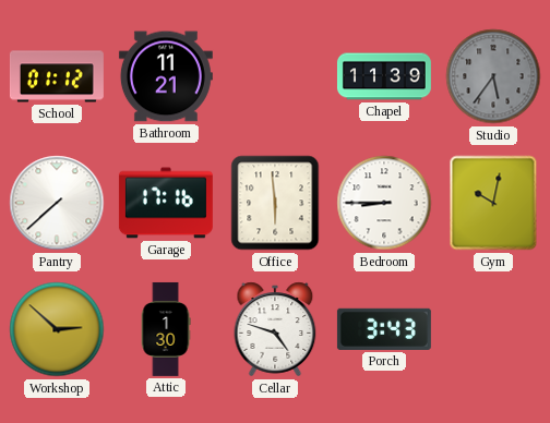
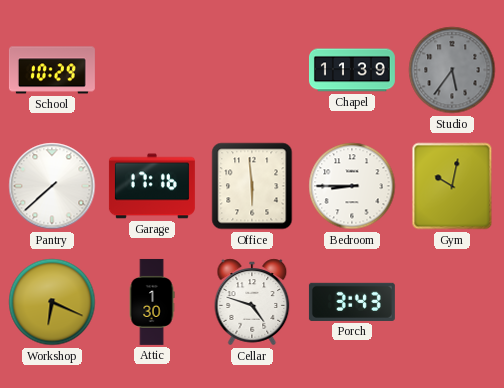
School: 01:12 -> 10:29 (52, 70)
Bathroom: 11:21 -> none (166, 76)
Workshop: 2:52 -> 6:19 (52, 302)
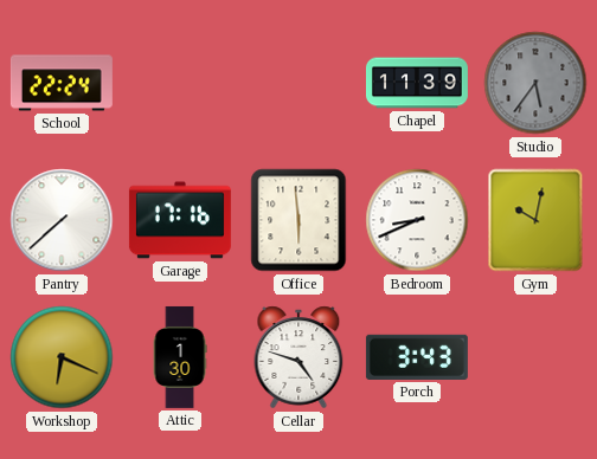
School: 10:29 -> 22:24 (62, 83)
Bedroom: 8:45 -> 8:41 (417, 220)
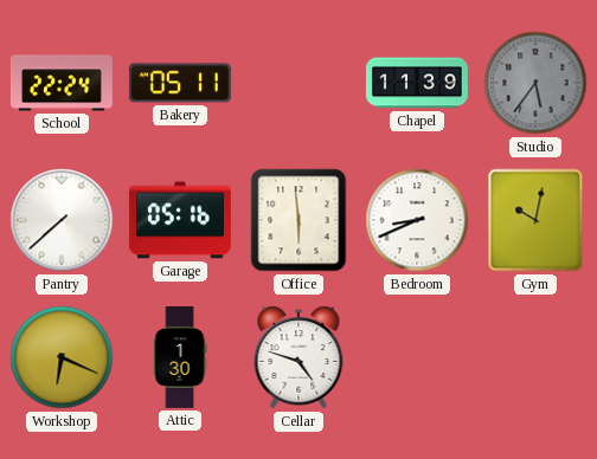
Bakery: none -> 05:11 (180, 83)
Garage: 17:16 -> 05:16 (180, 220)
Porch: 3:43 -> none (417, 357)
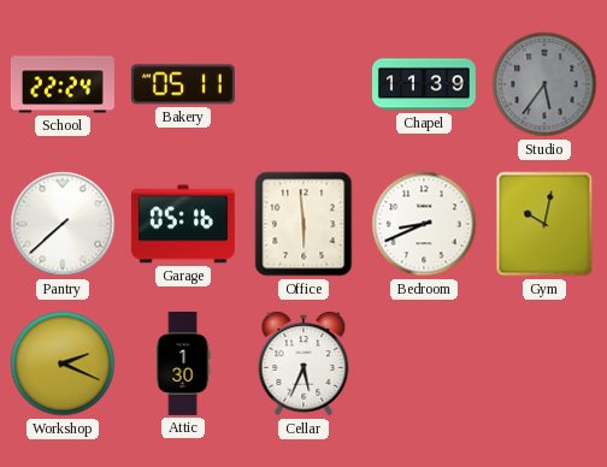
Workshop: 6:19 -> 2:19 (63, 363)
Cellar: 4:48 -> 5:34 (303, 363)
